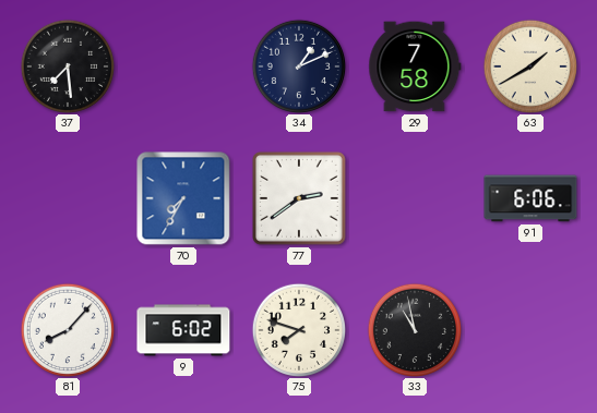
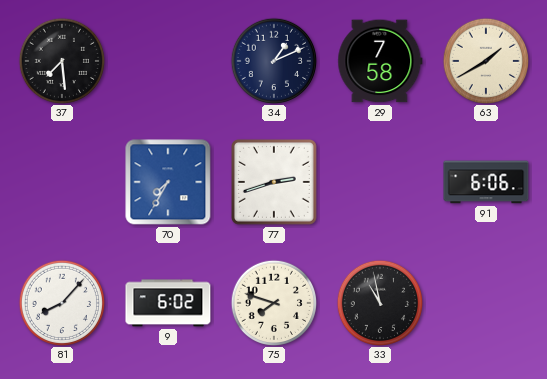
77: 2:39 -> 2:42 (274, 182)
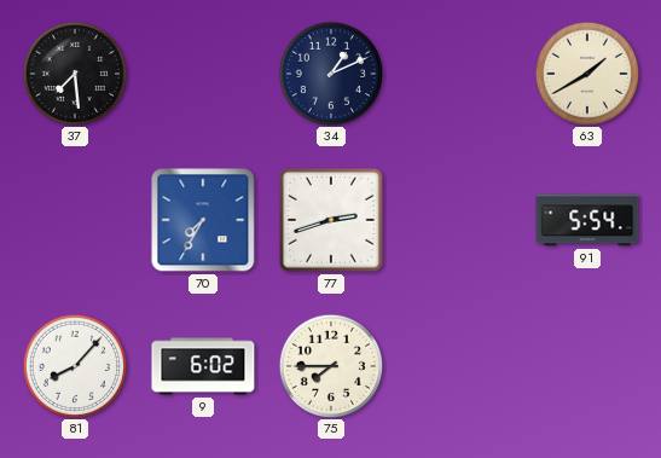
29: 7:58 -> none (380, 61)
91: 6:06 -> 5:54 (587, 220)
75: 7:48 -> 7:45 (330, 365)
33: 10:58 -> none (379, 302)
